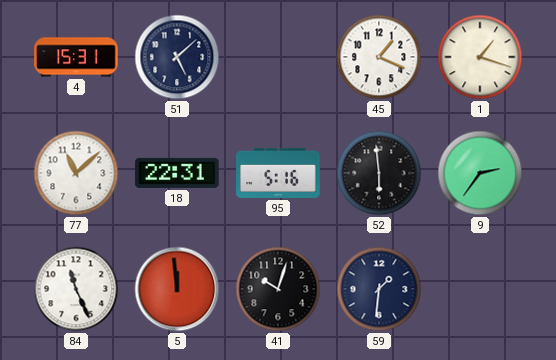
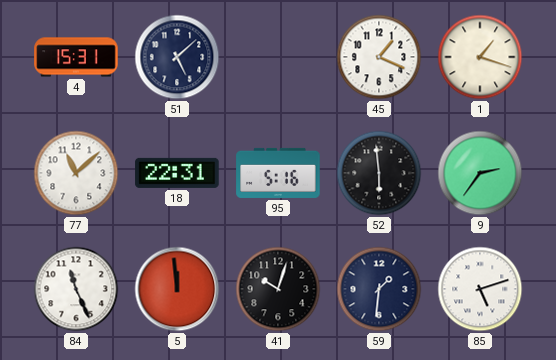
85: none -> 5:12 (480, 289)
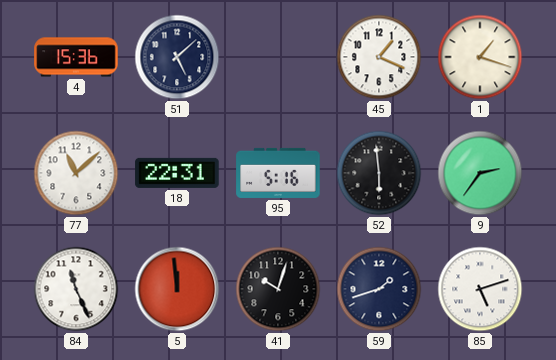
4: 15:31 -> 15:36 (76, 57)
59: 1:31 -> 1:42 (379, 289)
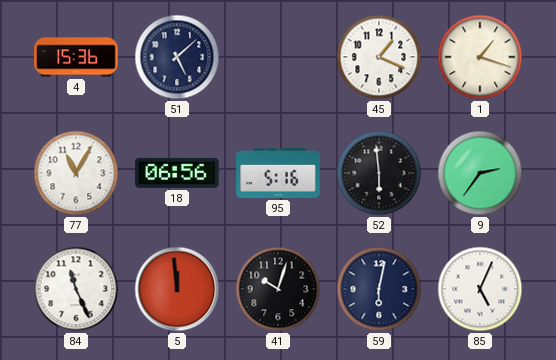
77: 11:08 -> 11:05 (76, 173)
18: 22:31 -> 06:56 (177, 173)
59: 1:42 -> 6:02 (379, 289)
85: 5:12 -> 5:04 (480, 289)
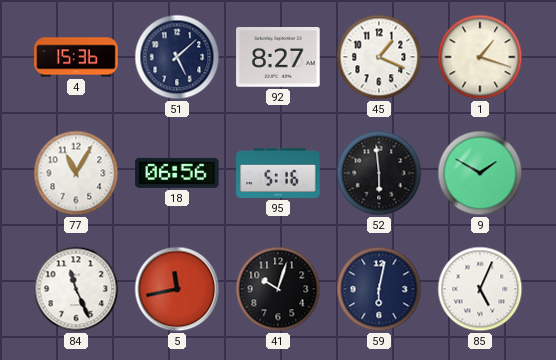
92: none -> 8:27 (278, 57)
9: 2:36 -> 1:50 (480, 173)
5: 11:59 -> 11:43 (177, 289)
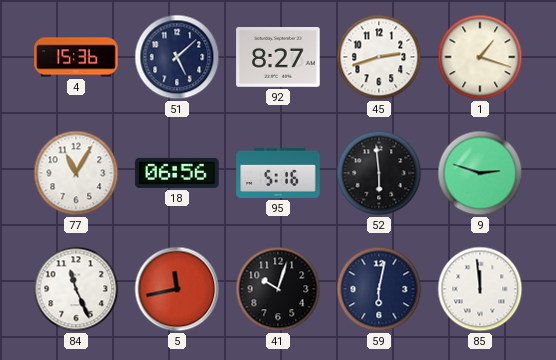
45: 1:19 -> 2:42 (379, 57)
9: 1:50 -> 2:48 (480, 173)
85: 5:04 -> 11:59 (480, 289)
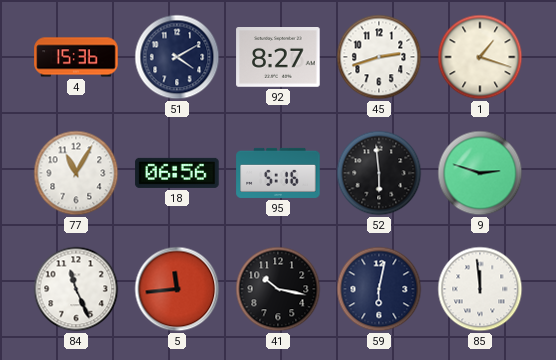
51: 5:08 -> 4:10 (177, 57)
5: 11:43 -> 11:44 (177, 289)
41: 10:03 -> 10:17 (278, 289)
